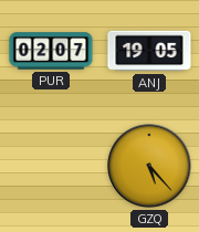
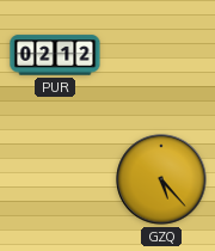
PUR: 02:07 -> 02:12 (55, 55)
ANJ: 19:05 -> none (149, 51)
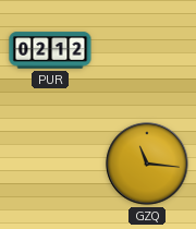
GZQ: 5:23 -> 11:16 (147, 164)
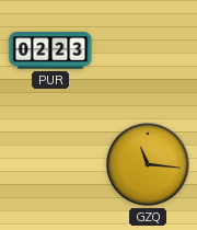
PUR: 02:12 -> 02:23 (50, 50)
